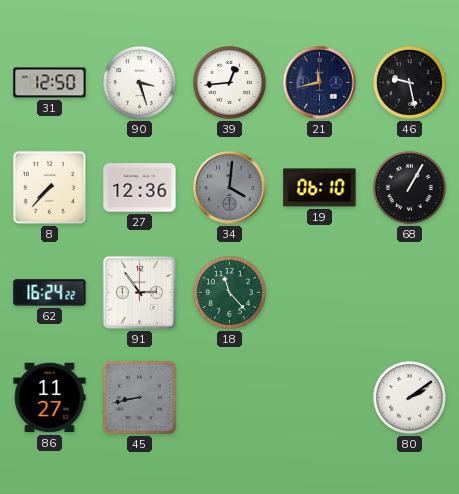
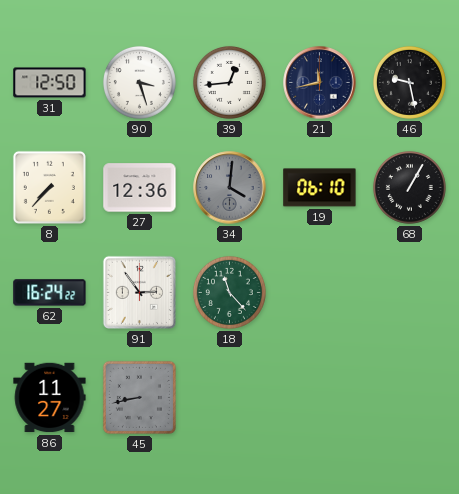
80: 2:09 -> none (409, 397)
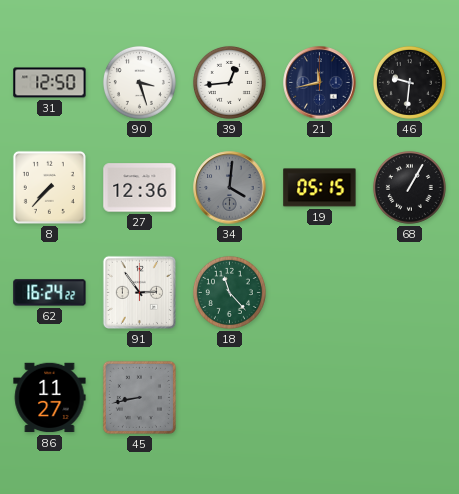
46: 9:28 -> 9:31 (409, 82)
19: 06:10 -> 05:15 (320, 188)
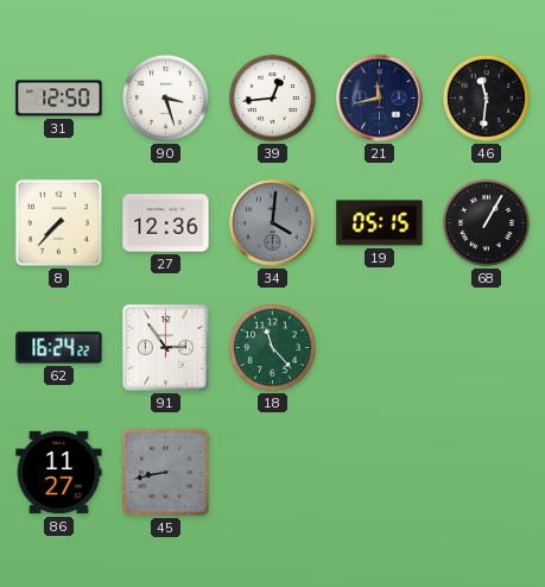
46: 9:31 -> 11:31 (486, 97)
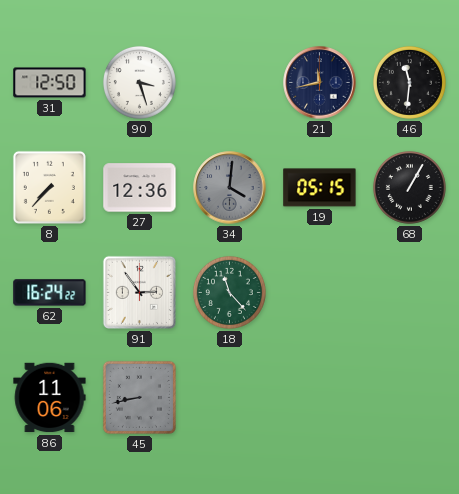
39: 12:44 -> none (272, 97)
86: 11:27 -> 11:06 (50, 398)
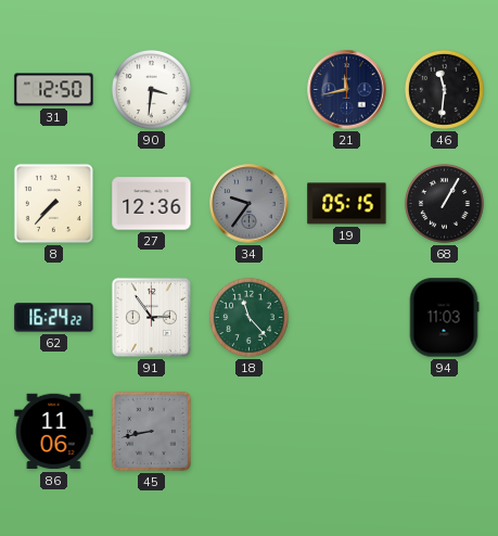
90: 3:27 -> 3:31 (151, 89)
34: 4:01 -> 9:36 (250, 204)
94: none -> 11:03 (444, 318)
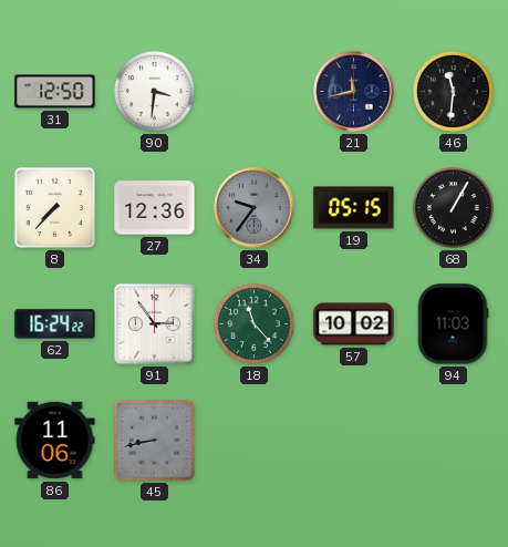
57: none -> 10:02 (354, 324)
